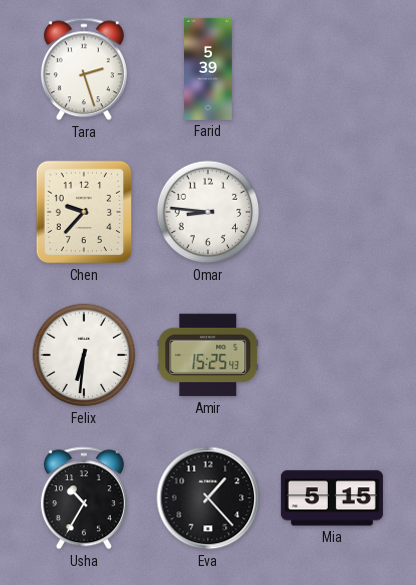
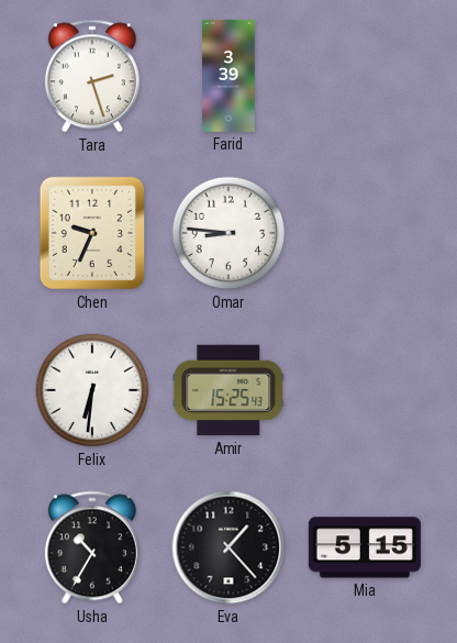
Farid: 5:39 -> 3:39 (230, 76)
Chen: 9:37 -> 9:34 (92, 233)
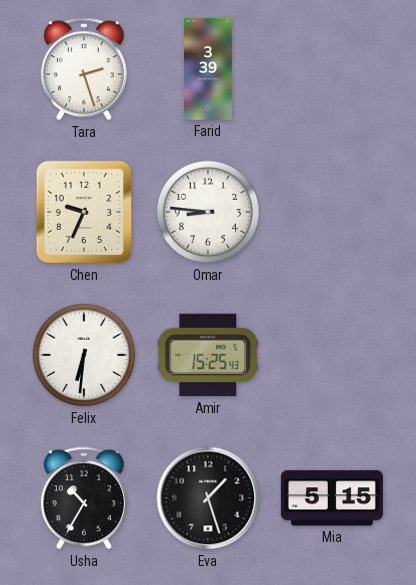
Eva: 1:23 -> 1:27 (208, 498)
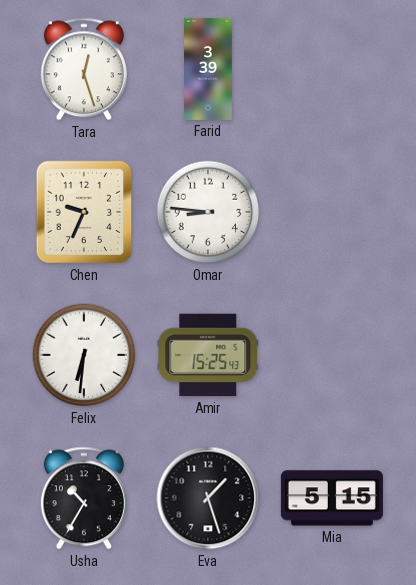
Tara: 2:27 -> 12:27 (84, 69)
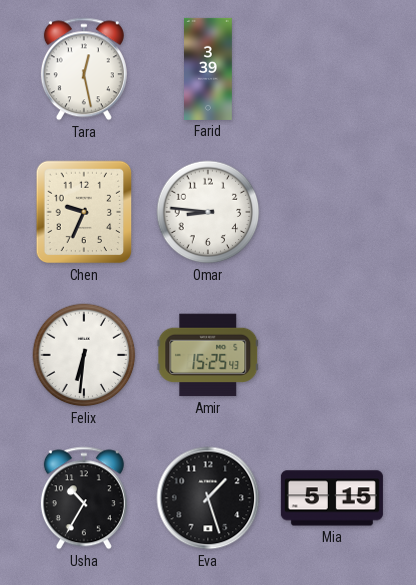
Tara: 12:27 -> 12:28 (84, 69)
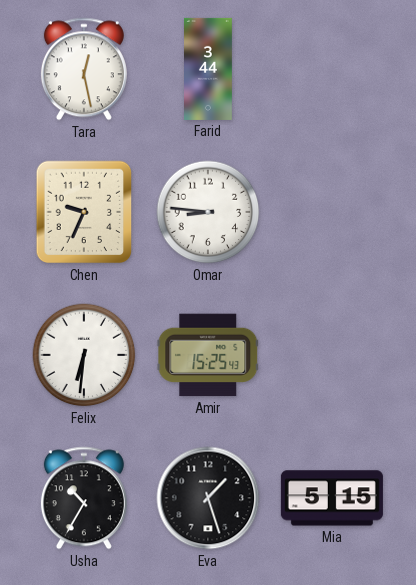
Farid: 3:39 -> 3:44 (209, 69)
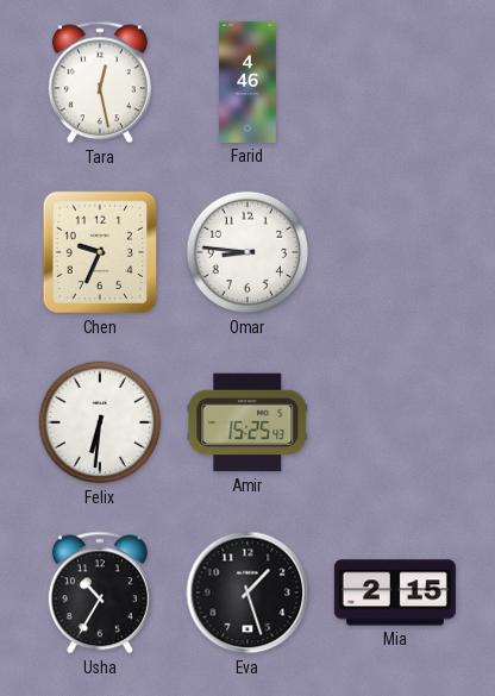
Farid: 3:44 -> 4:46 (249, 82)
Mia: 5:15 -> 2:15 (395, 592)
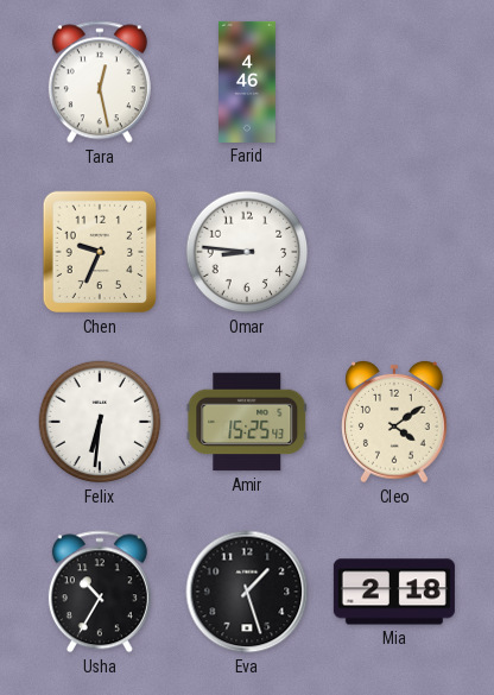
Cleo: none -> 4:09 (395, 422)
Mia: 2:15 -> 2:18 (394, 592)
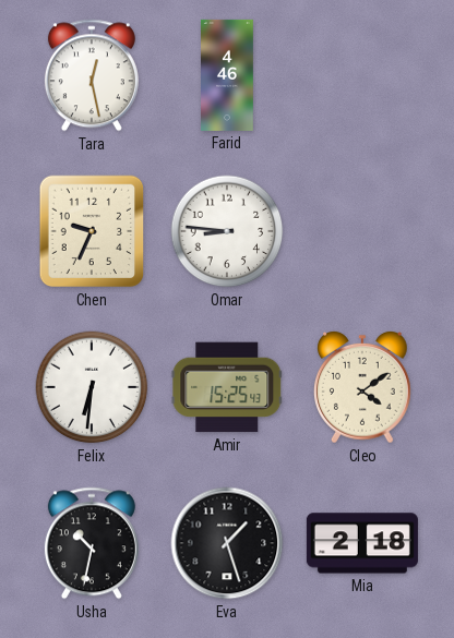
Usha: 10:35 -> 10:32 (92, 543)
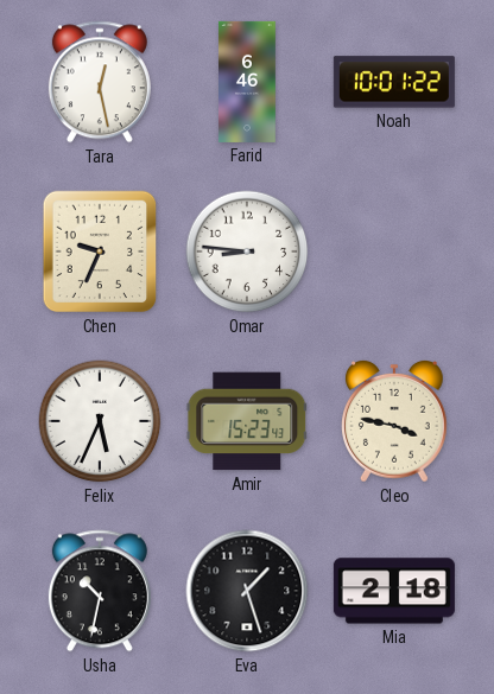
Farid: 4:46 -> 6:46 (248, 82)
Noah: none -> 10:01 (394, 82)
Felix: 6:31 -> 5:34 (100, 421)
Amir: 15:25 -> 15:23 (247, 421)
Cleo: 4:09 -> 3:47 (395, 421)
